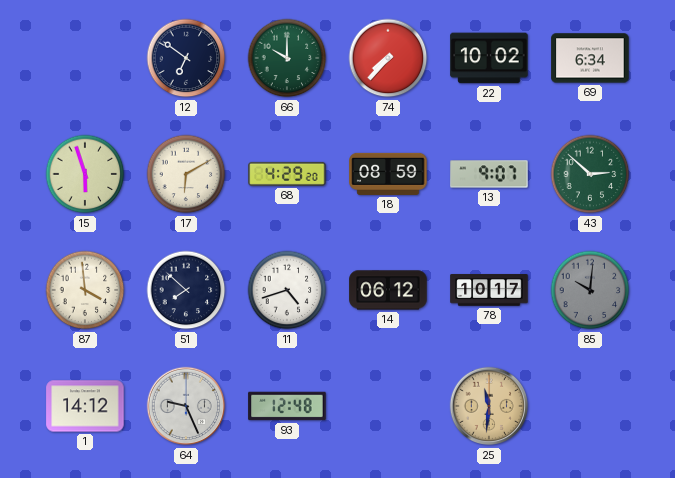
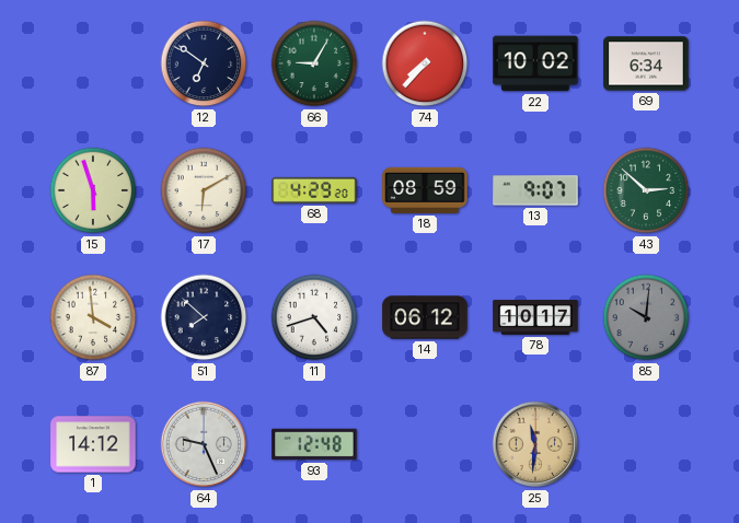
66: 10:00 -> 9:05 (314, 63)
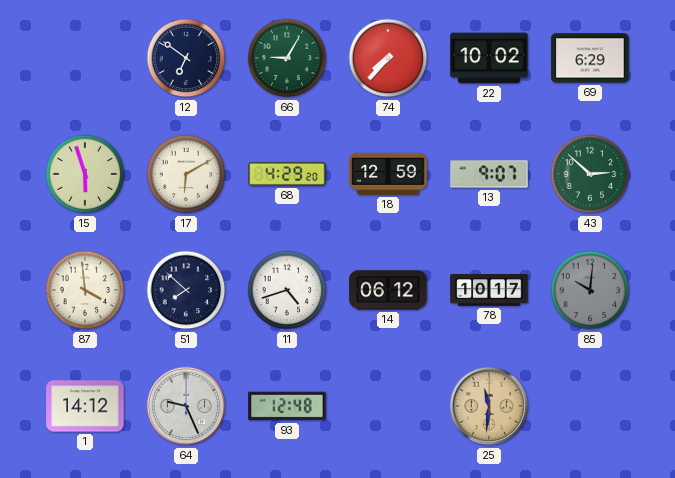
69: 6:34 -> 6:29 (590, 58)
18: 08:59 -> 12:59 (388, 174)
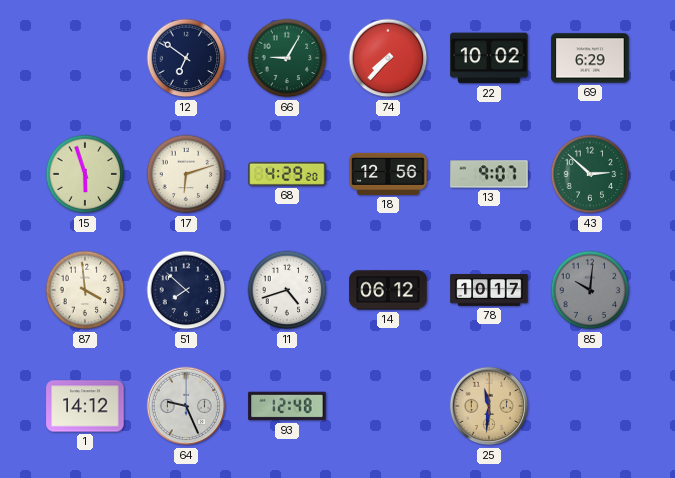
17: 6:10 -> 6:12 (186, 174)
18: 12:59 -> 12:56 (388, 174)
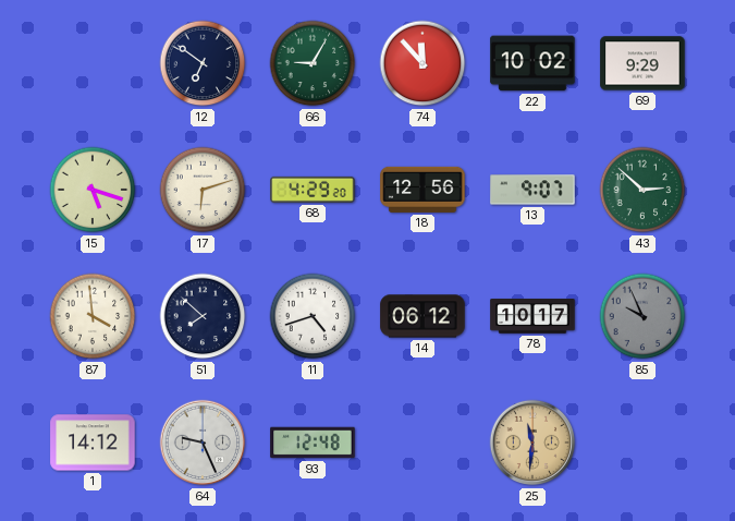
74: 7:37 -> 11:53 (422, 63)
69: 6:29 -> 9:29 (642, 63)
15: 5:57 -> 5:18 (93, 190)
85: 10:01 -> 9:56 (642, 316)
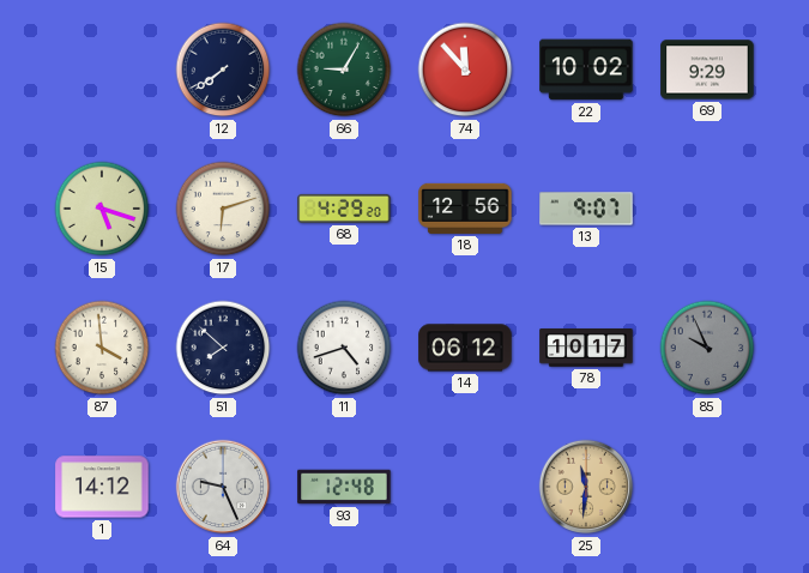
12: 6:51 -> 7:39 (223, 70)
43: 2:52 -> none (642, 190)
